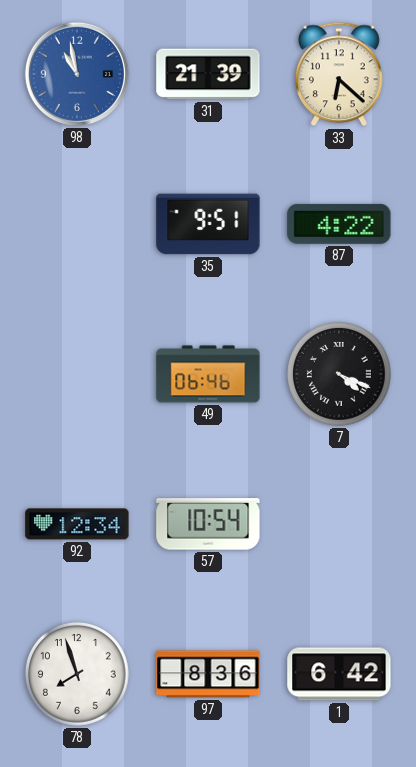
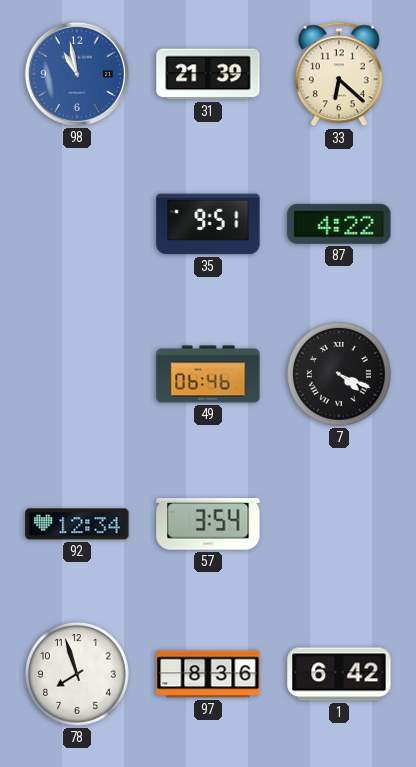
57: 10:54 -> 3:54 (208, 524)
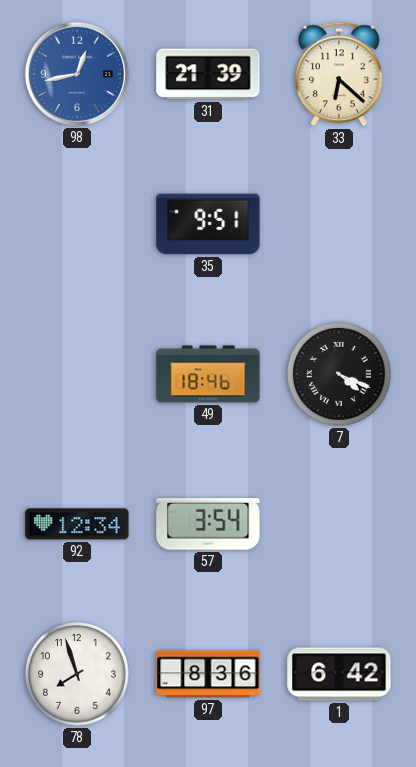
98: 10:58 -> 12:43 (77, 74)
87: 4:22 -> none (339, 224)
49: 06:46 -> 18:46 (208, 374)
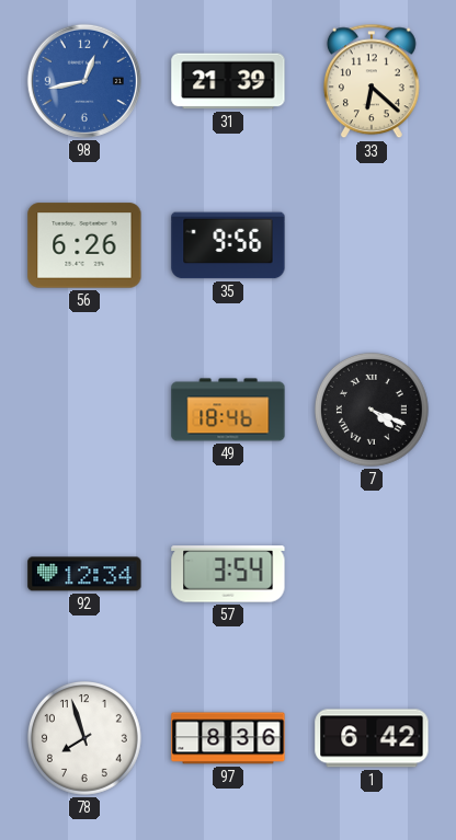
56: none -> 6:26 (84, 245)
35: 9:51 -> 9:56 (228, 245)
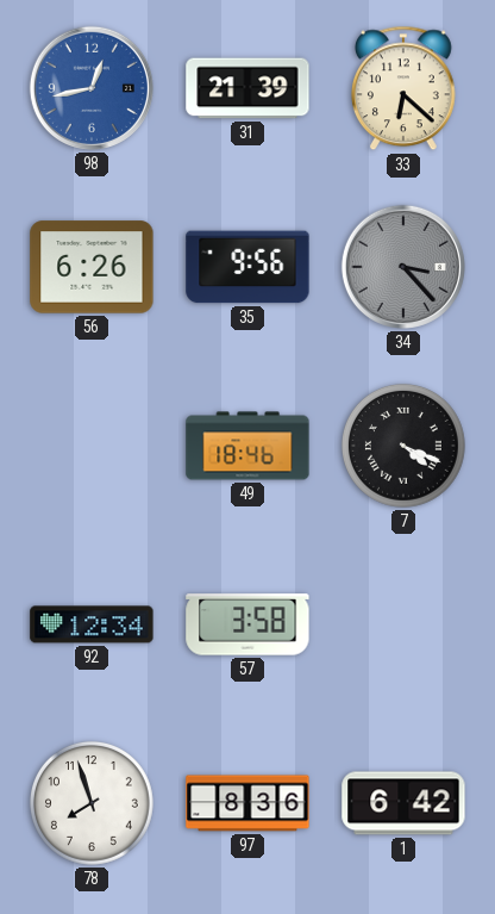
34: none -> 3:23 (403, 267)
57: 3:54 -> 3:58 (248, 624)
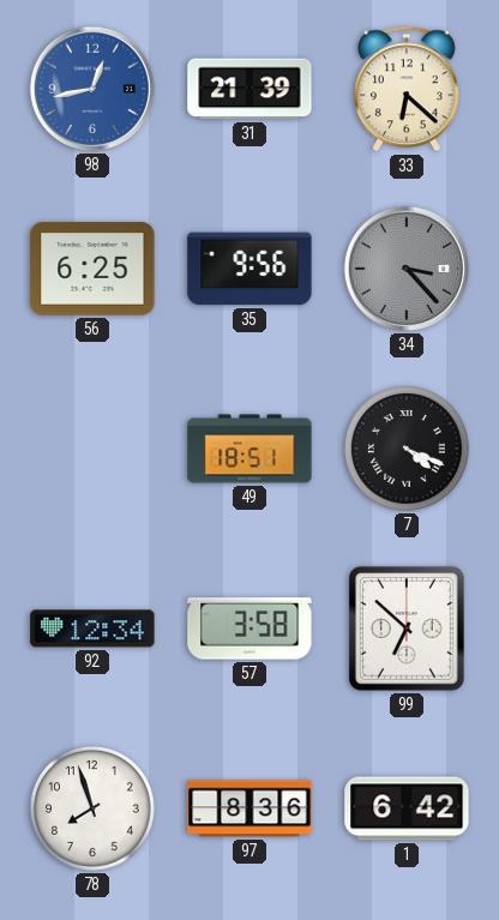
56: 6:26 -> 6:25 (92, 269)
49: 18:46 -> 18:51 (249, 449)
99: none -> 6:52 (407, 629)
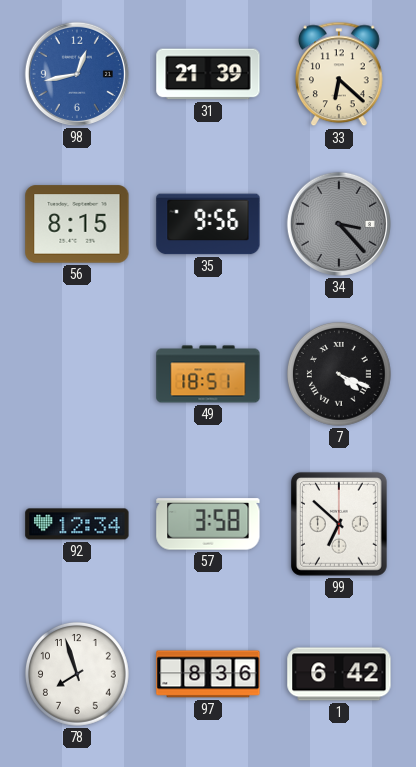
56: 6:25 -> 8:15 (77, 224)
